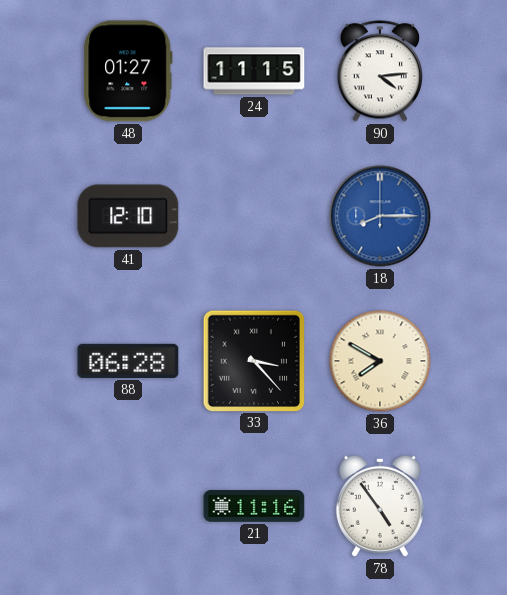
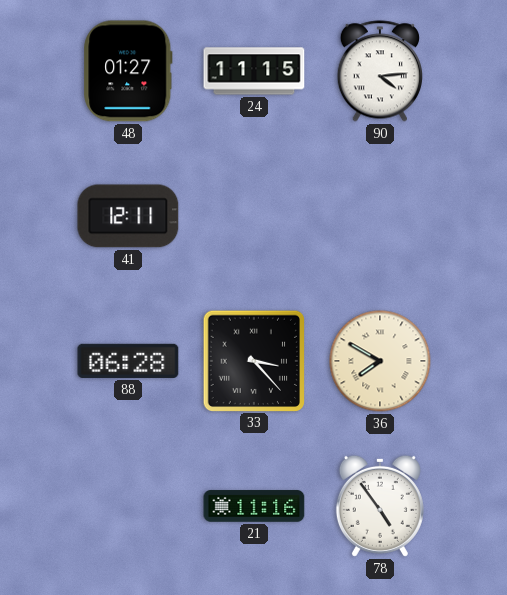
41: 12:10 -> 12:11 (128, 216)
18: 8:15 -> none (380, 216)
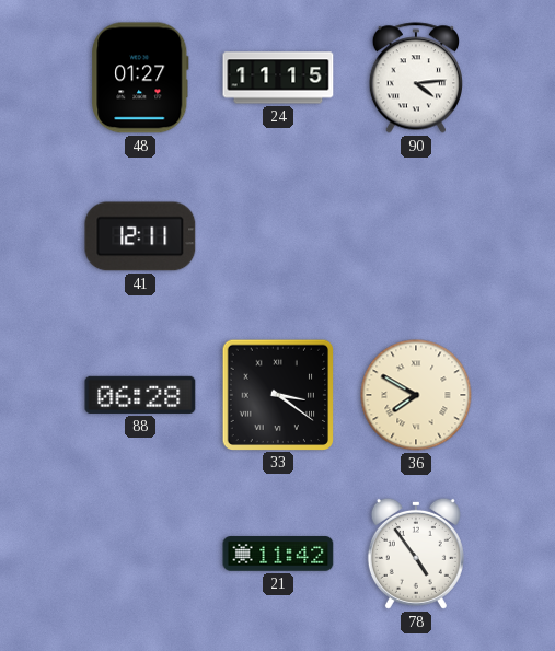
33: 3:23 -> 3:21 (277, 394)
21: 11:16 -> 11:42 (278, 554)
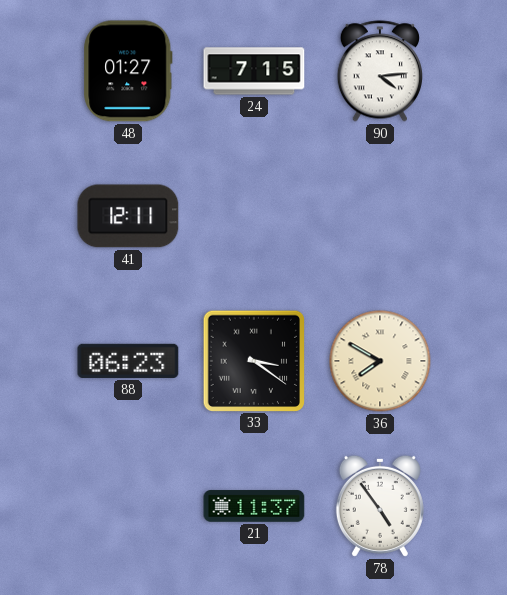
24: 11:15 -> 7:15 (254, 71)
88: 06:28 -> 06:23 (128, 361)
21: 11:42 -> 11:37 (254, 506)
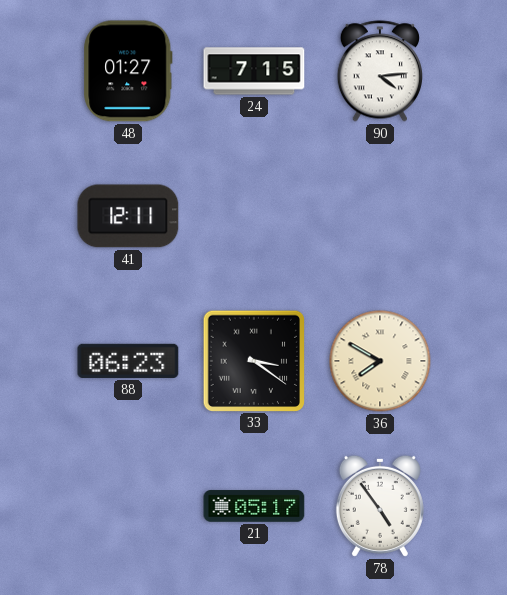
21: 11:37 -> 05:17 (254, 506)
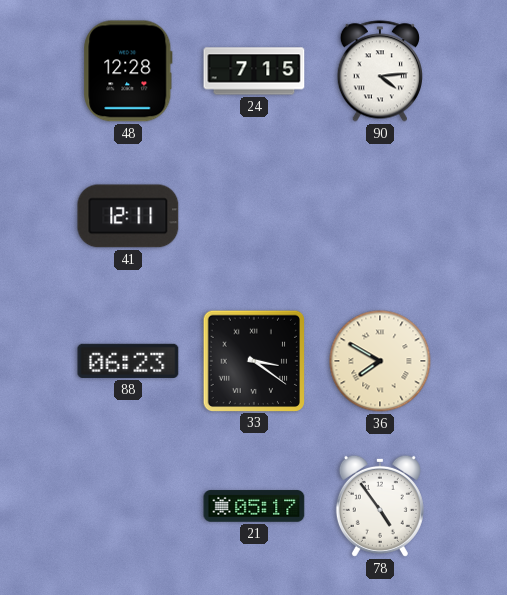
48: 01:27 -> 12:28 (128, 71)
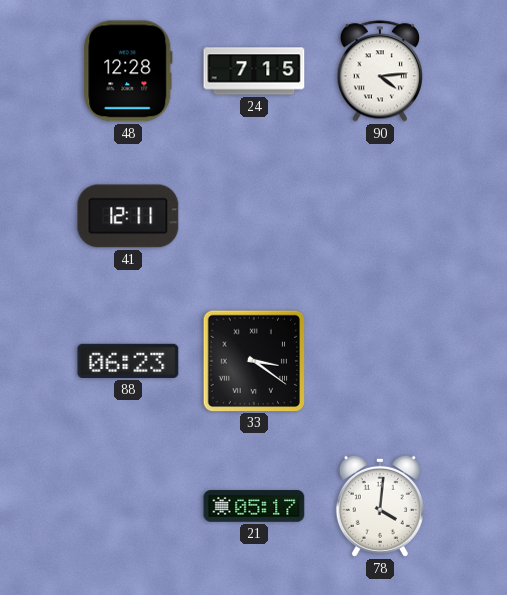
36: 7:50 -> none (380, 361)
78: 4:54 -> 4:01 (380, 506)
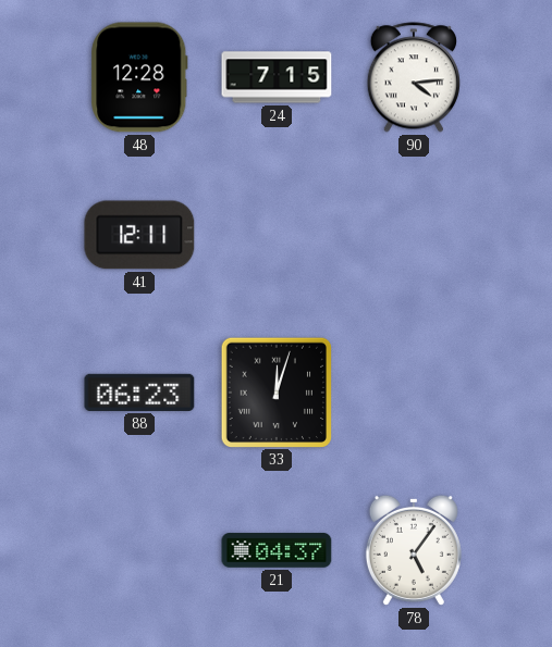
33: 3:21 -> 12:03 (275, 391)
21: 05:17 -> 04:37 (277, 550)
78: 4:01 -> 5:06 (414, 550)
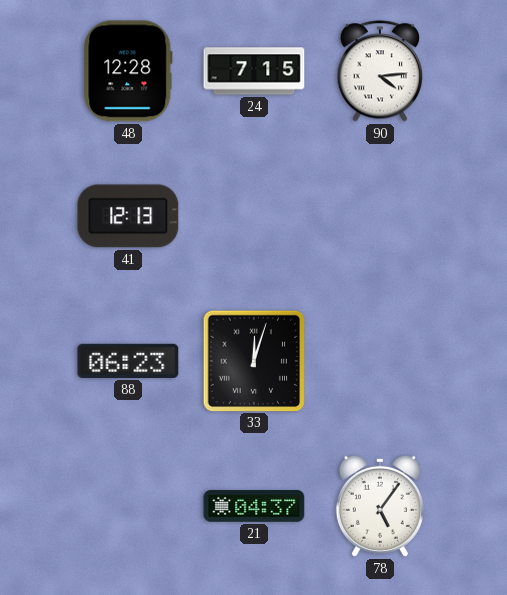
41: 12:11 -> 12:13 (128, 216)
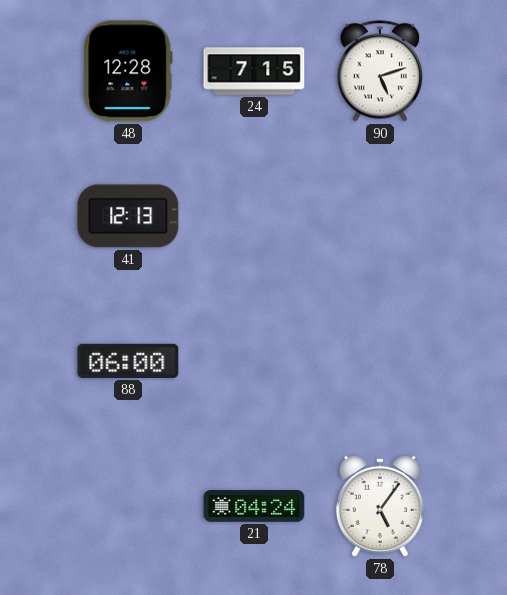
90: 4:14 -> 5:12 (379, 71)
88: 06:23 -> 06:00 (128, 361)
33: 12:03 -> none (253, 360)
21: 04:37 -> 04:24 (254, 506)
